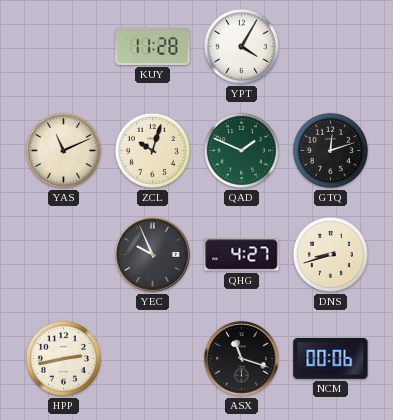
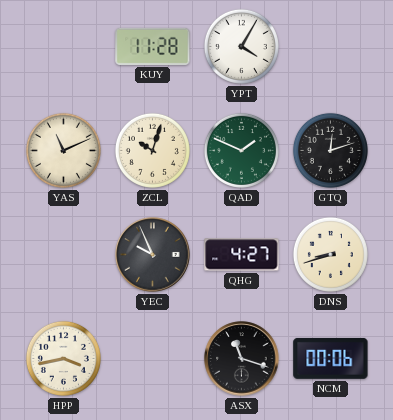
HPP: 2:43 -> 3:43 (63, 358)
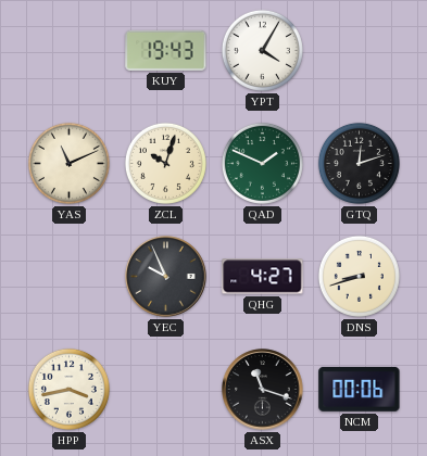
KUY: 11:28 -> 19:43 (166, 50)
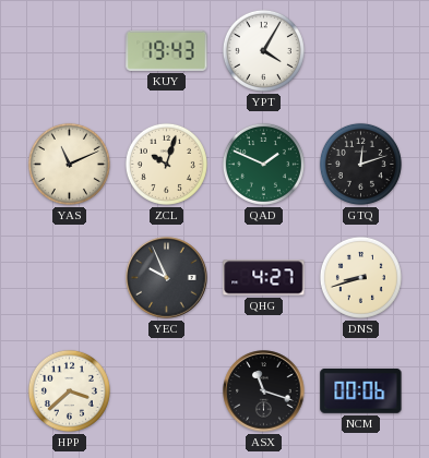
HPP: 3:43 -> 3:38 (69, 390)
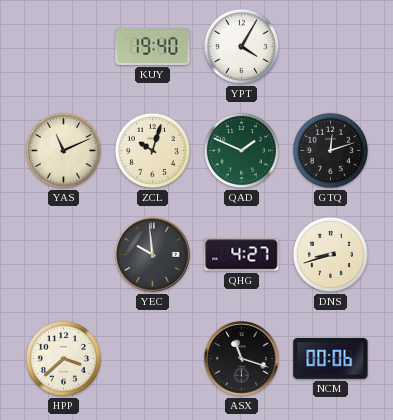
KUY: 19:43 -> 19:40 (153, 46)
YEC: 9:56 -> 9:59 (153, 255)
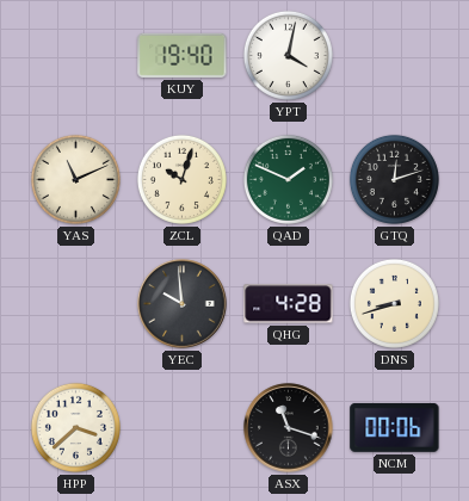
YPT: 4:05 -> 4:02 (288, 55)
QHG: 4:27 -> 4:28 (289, 304)
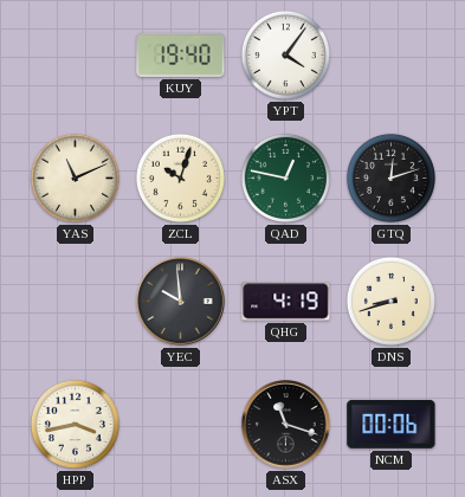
YPT: 4:02 -> 4:06 (285, 54)
QAD: 1:49 -> 12:47 (285, 177)
QHG: 4:28 -> 4:19 (286, 302)
HPP: 3:38 -> 3:43 (75, 424)
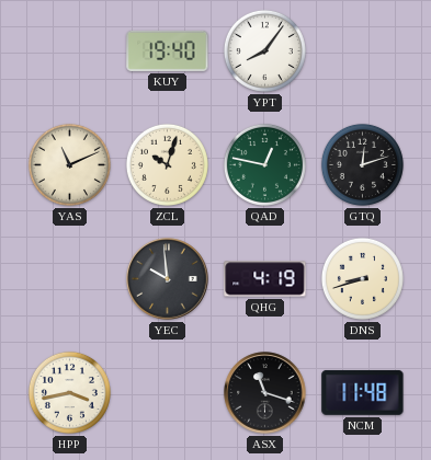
YPT: 4:06 -> 8:06 (264, 50)
NCM: 00:06 -> 11:48 (363, 392)
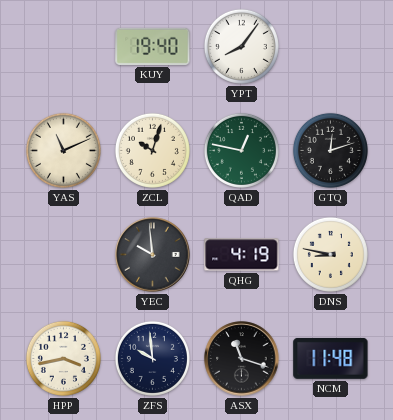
DNS: 8:42 -> 8:47 (330, 254)
ZFS: none -> 9:59 (152, 358)
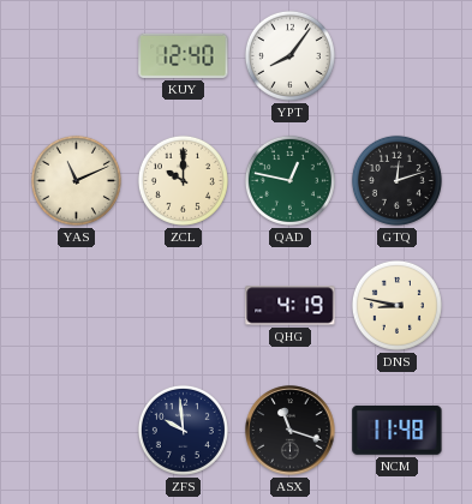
KUY: 19:40 -> 12:40 (184, 55)
ZCL: 10:03 -> 10:00 (183, 180)
YEC: 9:59 -> none (153, 255)
HPP: 3:43 -> none (63, 358)
